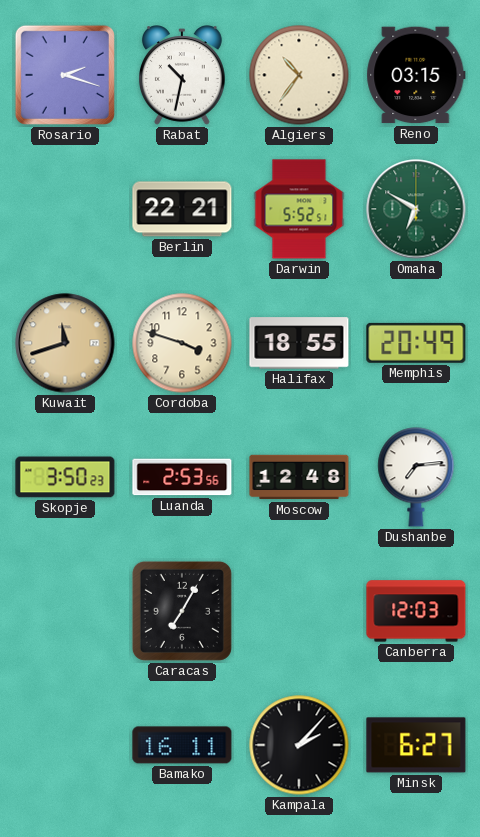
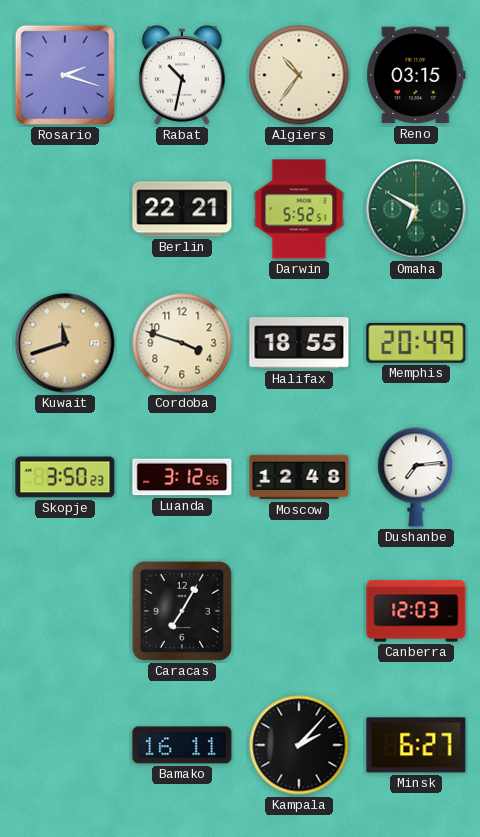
Luanda: 2:53 -> 3:12 (182, 477)
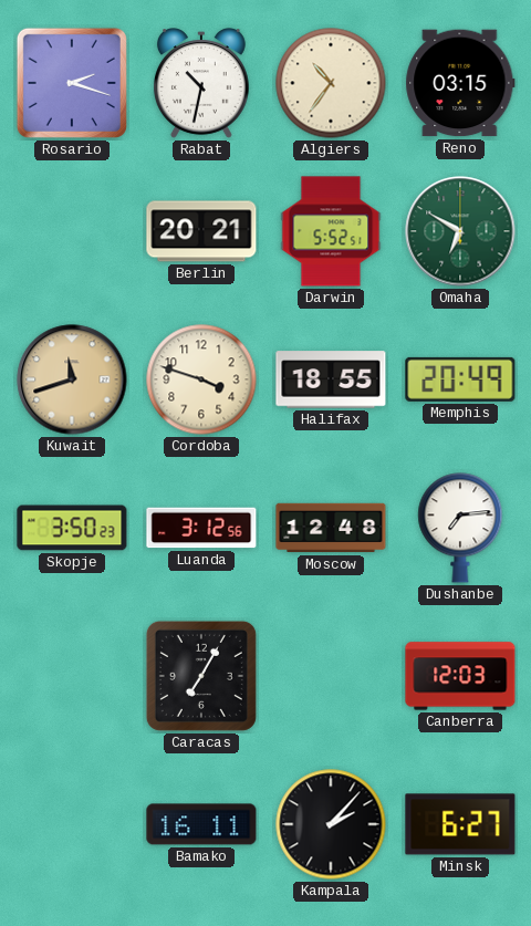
Berlin: 22:21 -> 20:21 (201, 231)
